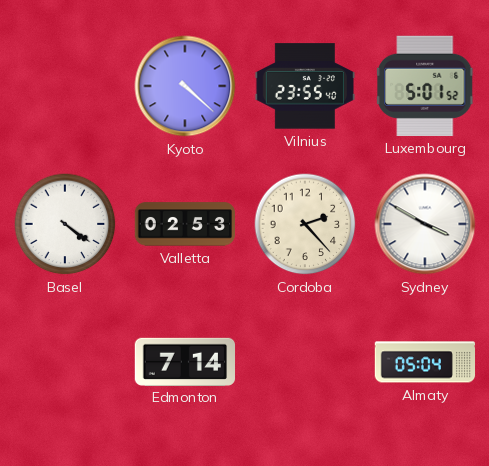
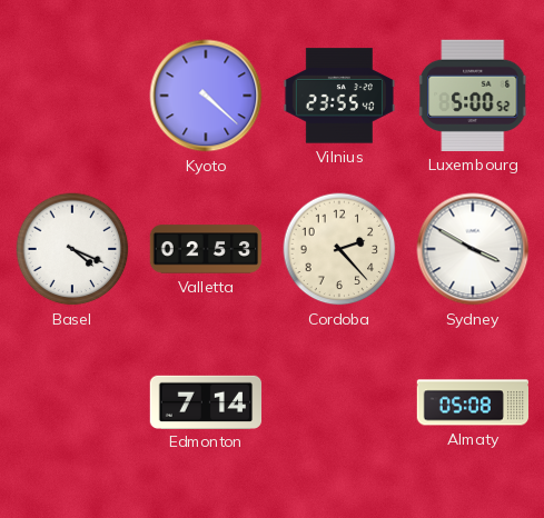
Luxembourg: 5:01 -> 5:00 (474, 96)
Basel: 4:21 -> 4:19 (72, 249)
Almaty: 05:04 -> 05:08 (473, 402)
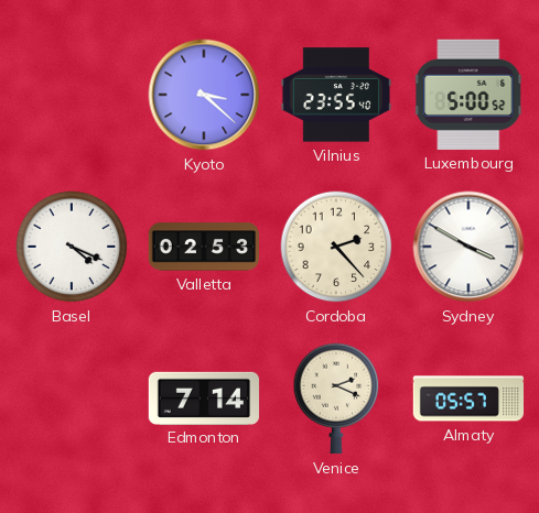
Kyoto: 4:22 -> 3:22 (204, 95)
Venice: none -> 2:19 (336, 399)
Almaty: 05:08 -> 05:57 (468, 399)
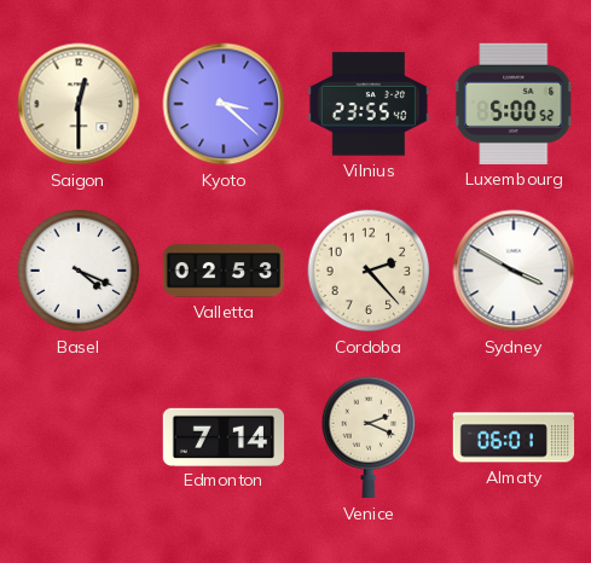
Saigon: none -> 12:30 (79, 104)
Almaty: 05:57 -> 06:01 (514, 437)
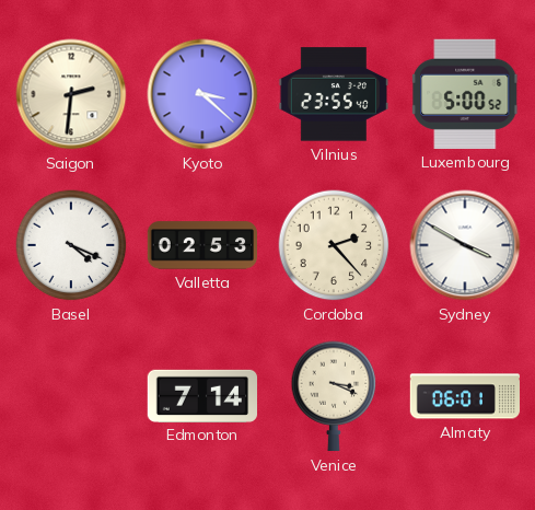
Saigon: 12:30 -> 2:31 (71, 94)
Venice: 2:19 -> 3:19 (334, 396)
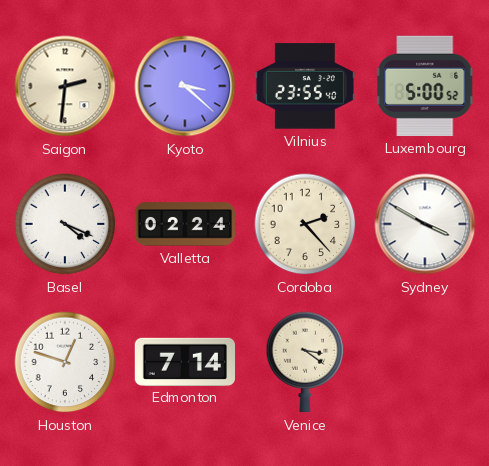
Valletta: 02:53 -> 02:24 (185, 224)
Houston: none -> 12:48 (65, 362)
Venice: 3:19 -> 3:21 (305, 362)
Almaty: 06:01 -> none (465, 396)
